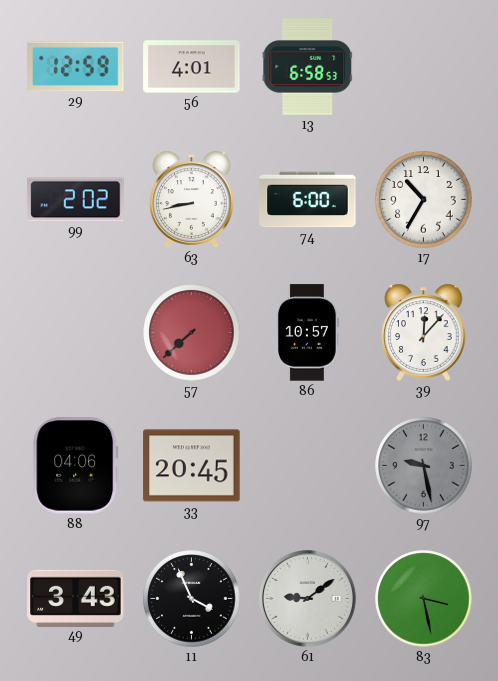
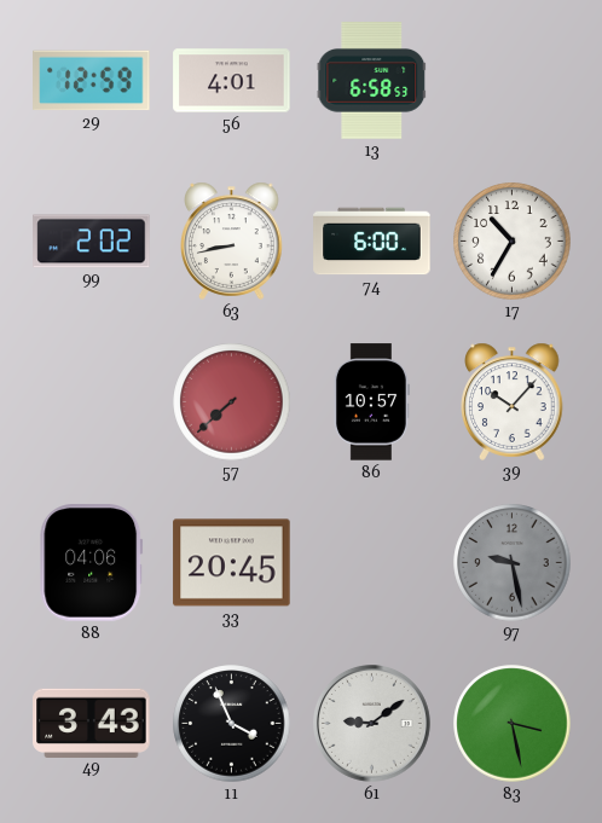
39: 12:07 -> 10:07 (513, 401)
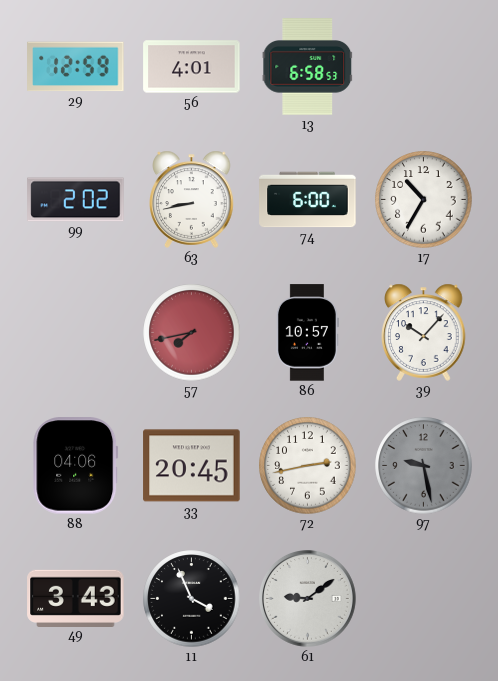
57: 7:38 -> 7:43 (192, 333)
72: none -> 2:43 (308, 466)
83: 3:28 -> none (513, 724)
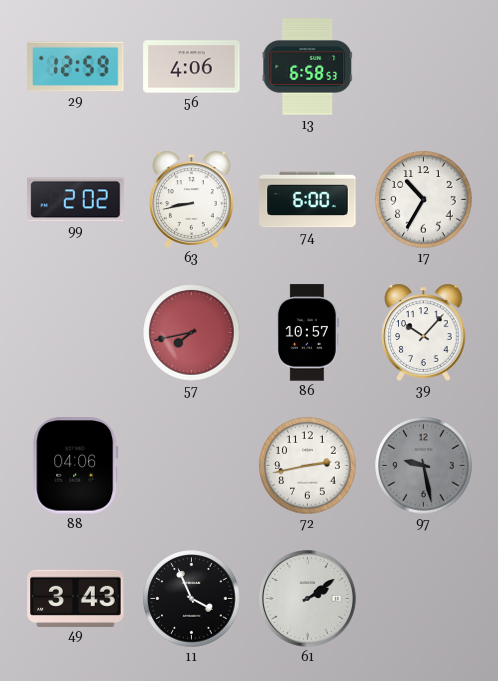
56: 4:01 -> 4:06 (192, 67)
33: 20:45 -> none (192, 466)
61: 9:09 -> 2:09 (308, 599)
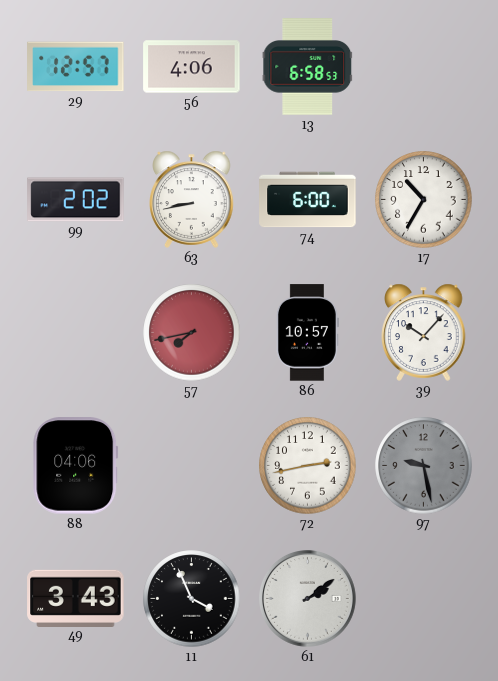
29: 12:59 -> 12:57 (76, 67)
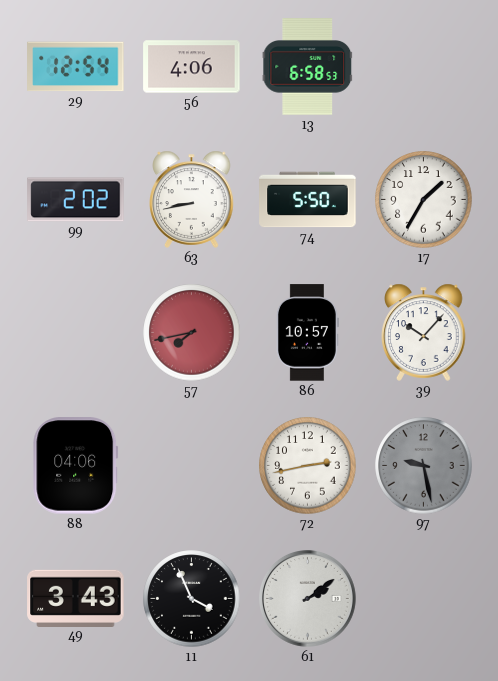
29: 12:57 -> 12:54 (76, 67)
74: 6:00 -> 5:50 (308, 200)
17: 10:35 -> 1:35 (424, 200)
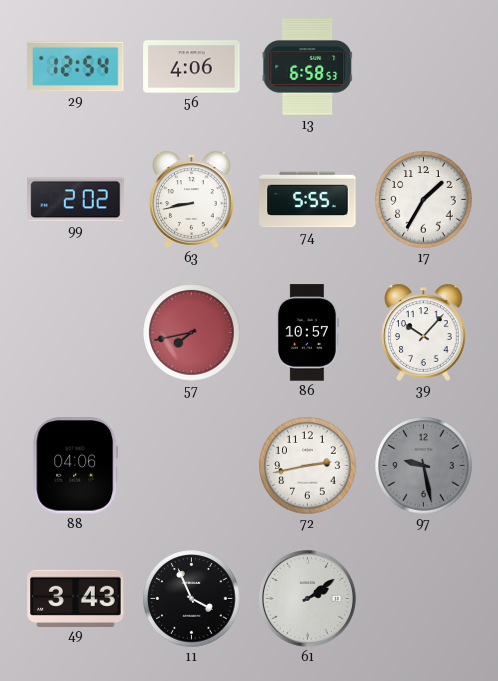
74: 5:50 -> 5:55 (308, 200)
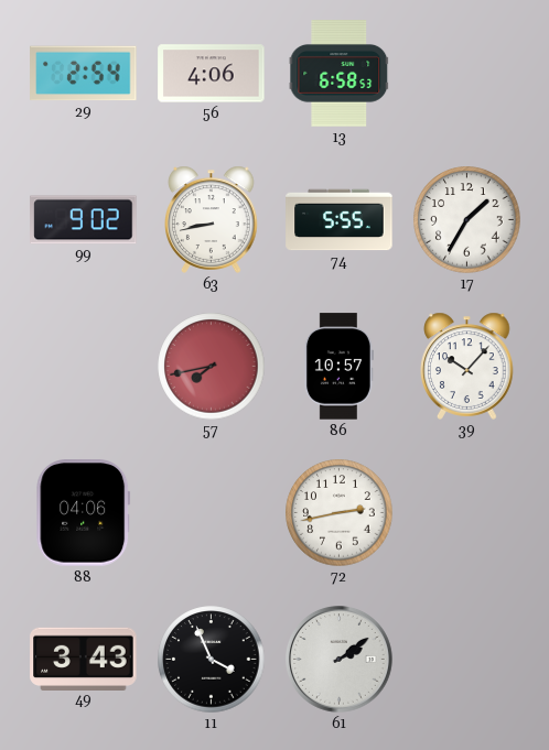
29: 12:54 -> 2:54 (84, 74)
99: 2:02 -> 9:02 (84, 220)
97: 9:28 -> none (424, 466)
